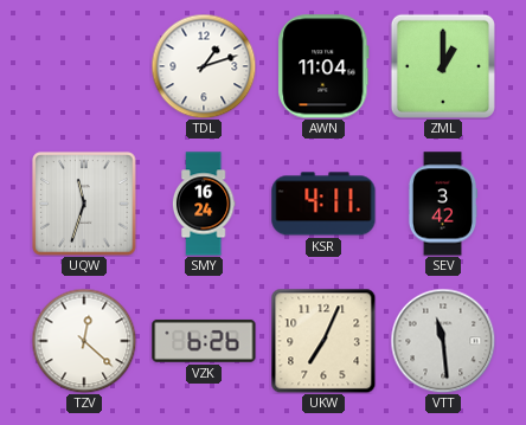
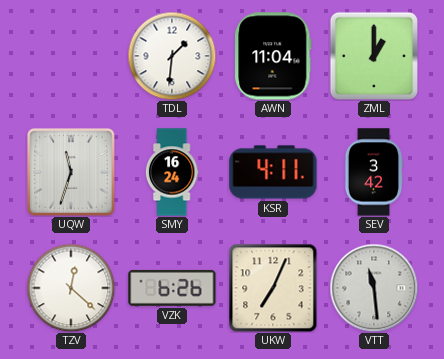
TDL: 1:12 -> 1:31 (172, 56)
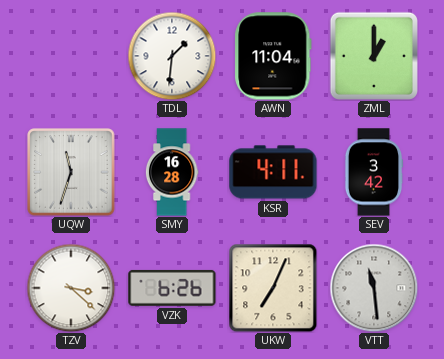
SMY: 16:24 -> 16:28 (172, 172)
TZV: 12:22 -> 3:22 (71, 288)
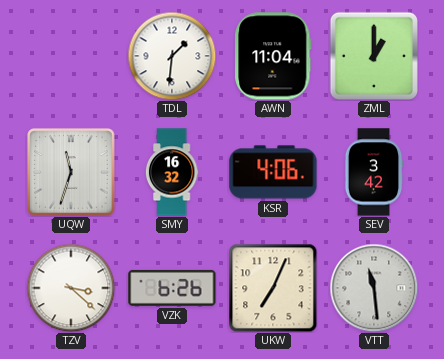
SMY: 16:28 -> 16:32 (172, 172)
KSR: 4:11 -> 4:06 (273, 172)
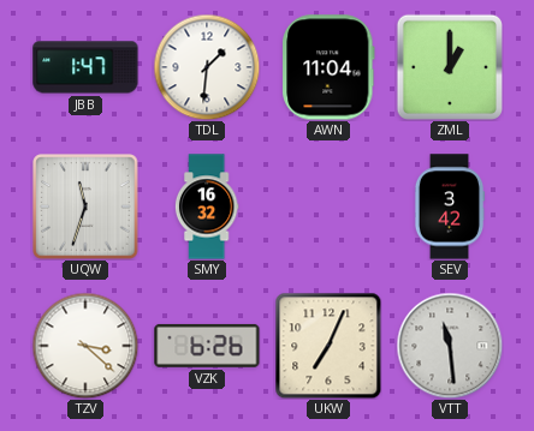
JBB: none -> 1:47 (85, 67)
KSR: 4:06 -> none (273, 172)
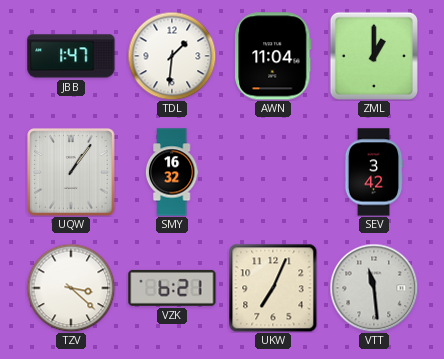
UQW: 11:33 -> 1:06 (71, 172)
VZK: 6:26 -> 6:21 (172, 288)
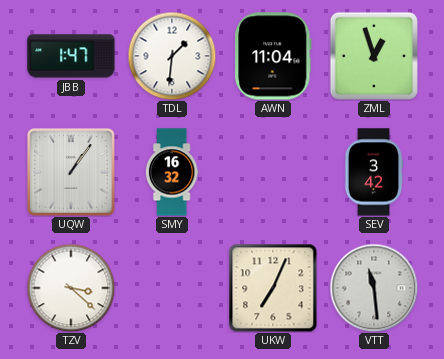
ZML: 1:00 -> 12:57 (374, 56)
VZK: 6:21 -> none (172, 288)
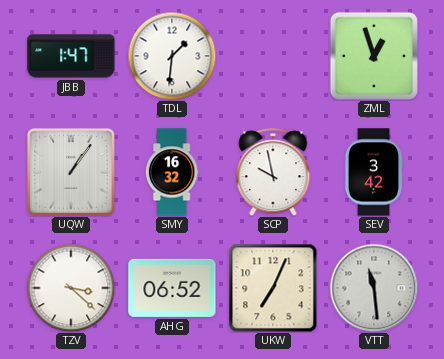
AWN: 11:04 -> none (273, 56)
SCP: none -> 9:58 (273, 172)
AHG: none -> 06:52 (172, 288)
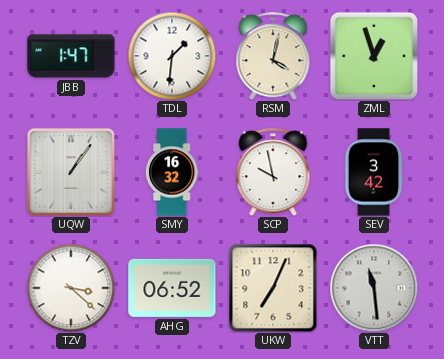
RSM: none -> 4:02 (273, 56)
